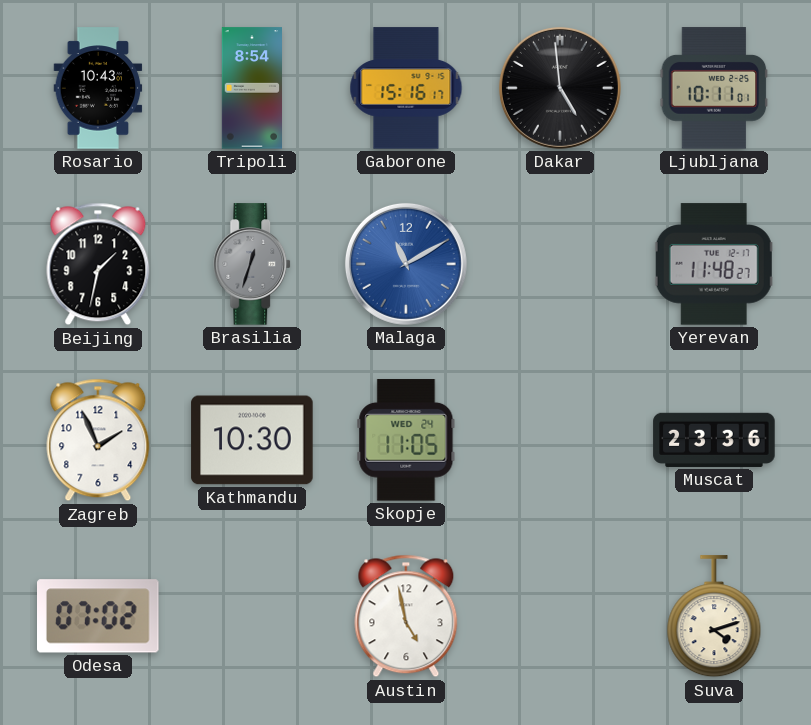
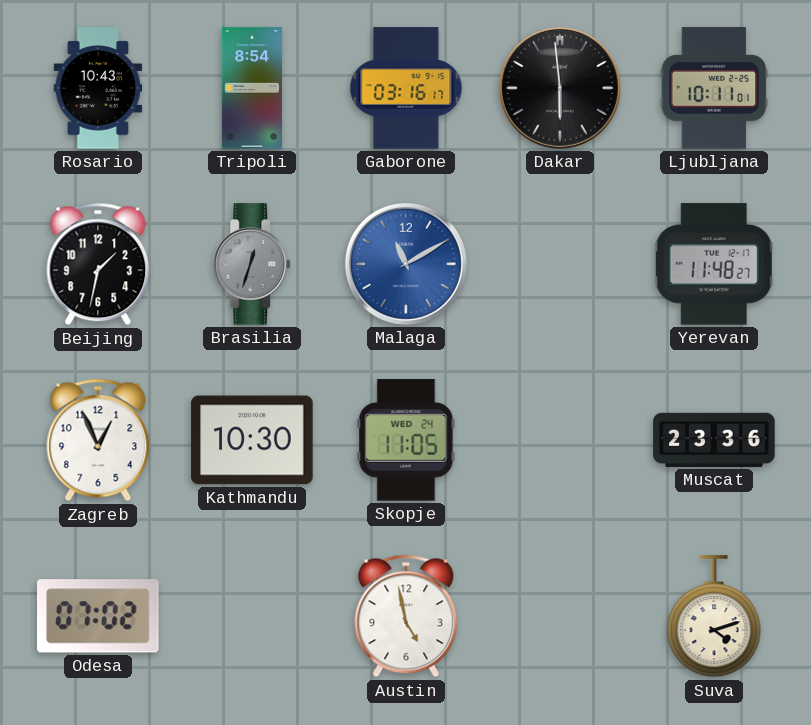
Gaborone: 15:16 -> 03:16 (406, 88)
Dakar: 4:59 -> 5:59 (560, 88)
Zagreb: 1:56 -> 12:56 (98, 440)
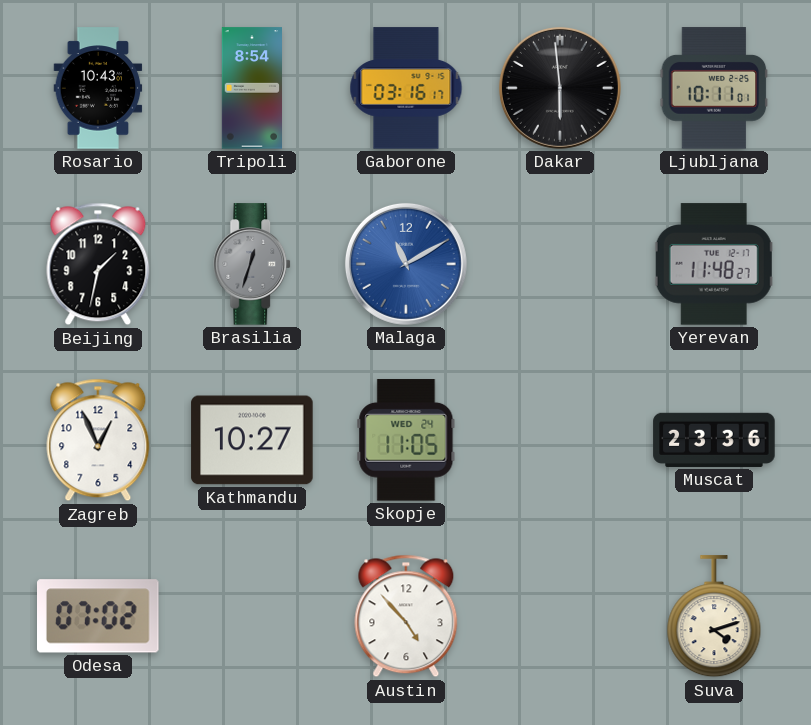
Kathmandu: 10:30 -> 10:27 (252, 440)
Austin: 4:58 -> 4:53 (406, 616)
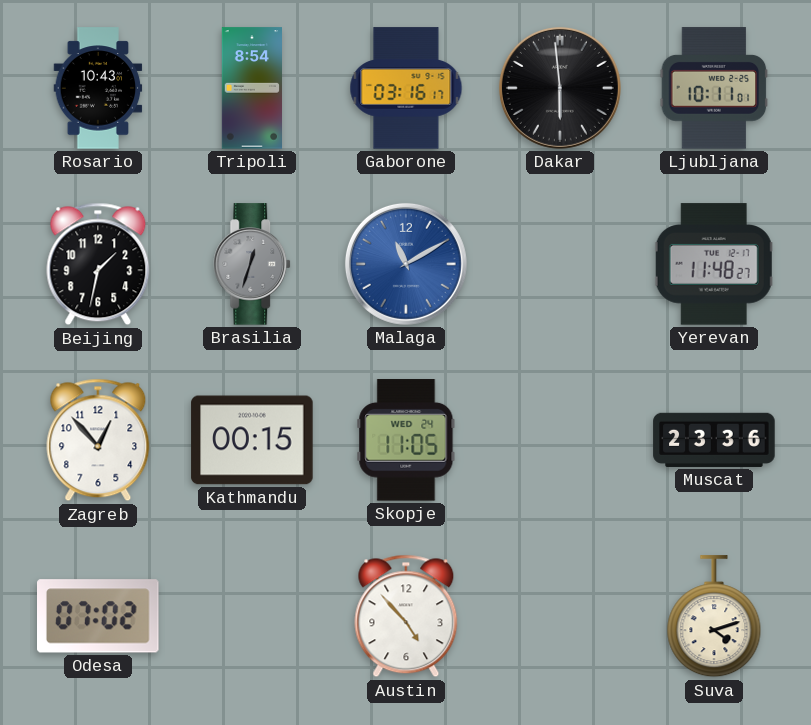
Zagreb: 12:56 -> 12:53 (98, 440)
Kathmandu: 10:27 -> 00:15 (252, 440)
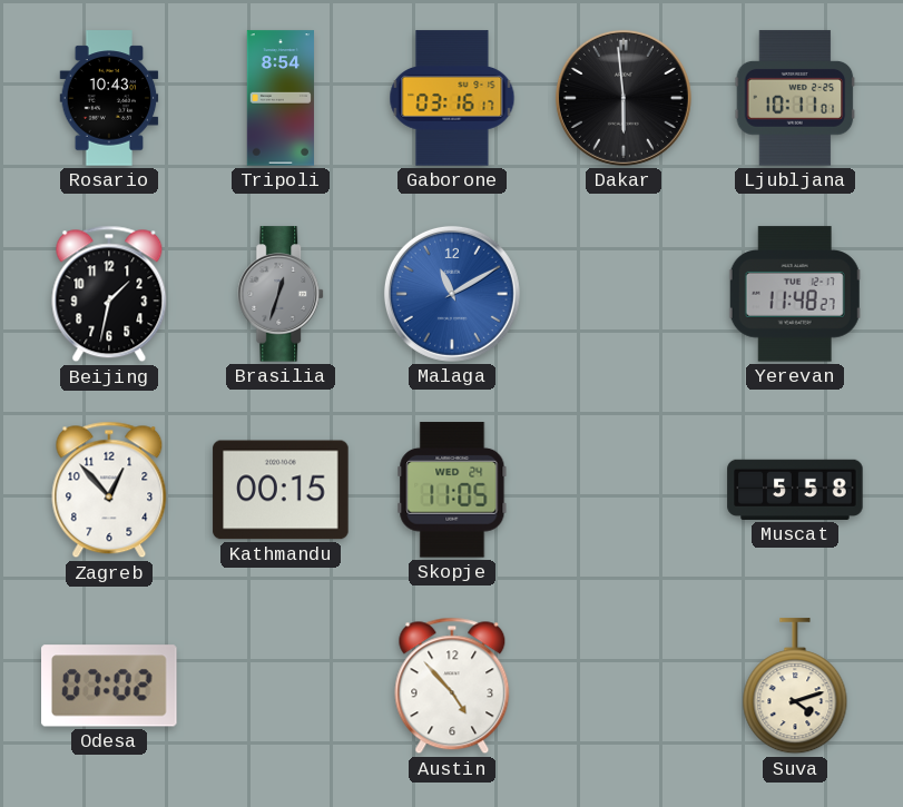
Muscat: 23:36 -> 5:58 (795, 490)
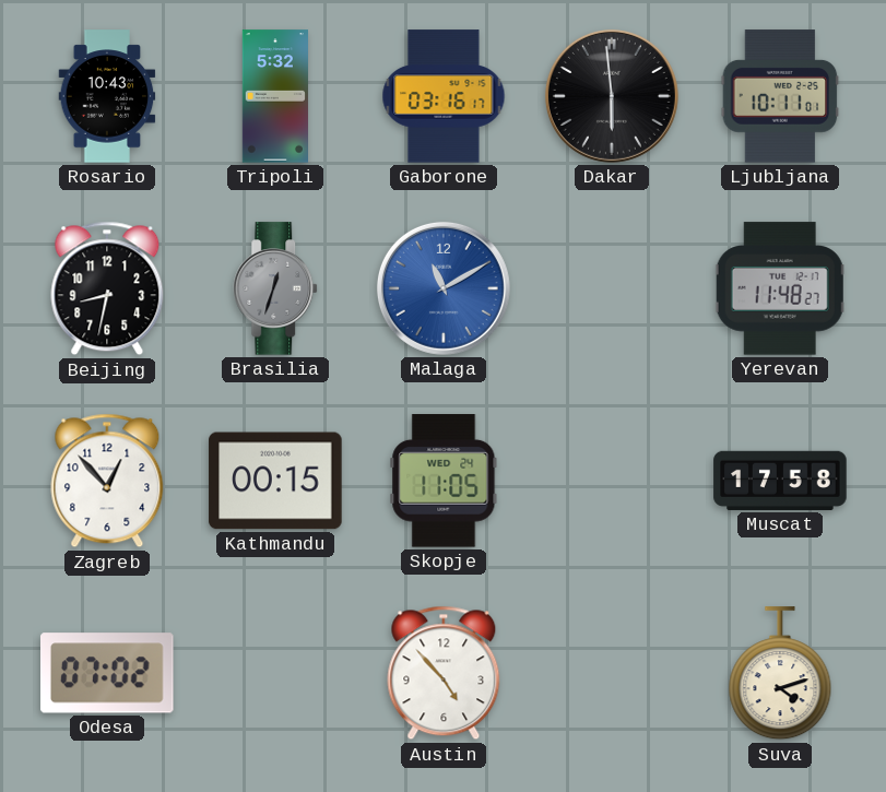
Tripoli: 8:54 -> 5:32 (274, 96)
Beijing: 1:32 -> 8:32 (107, 288)
Muscat: 5:58 -> 17:58 (780, 481)
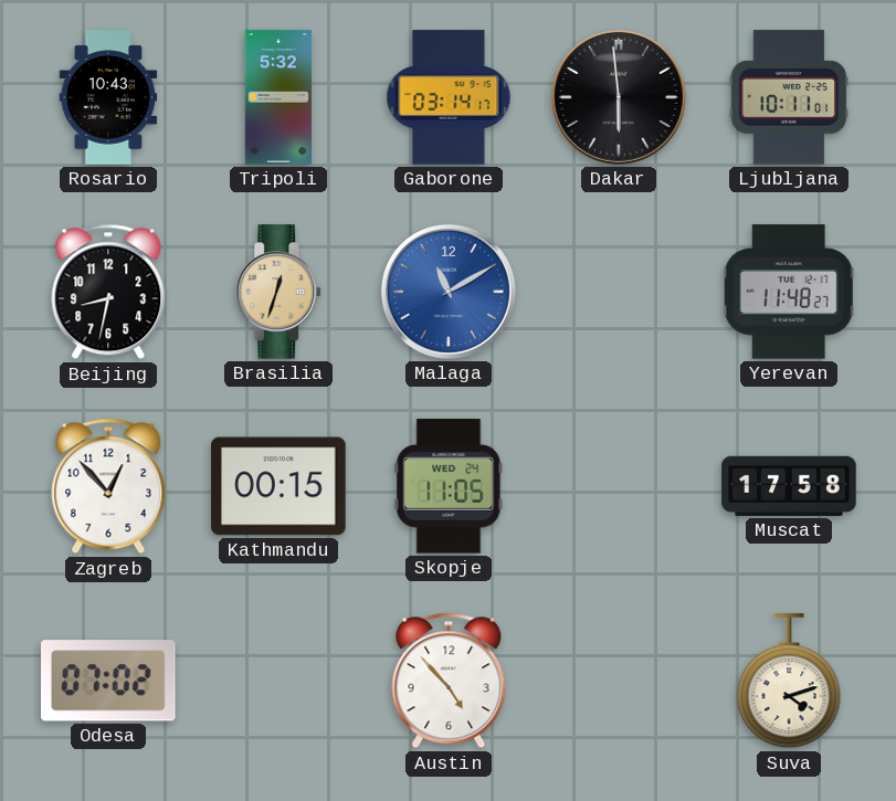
Gaborone: 03:16 -> 03:14 (449, 97)
Brasilia dial: grey -> champagne (280, 292)
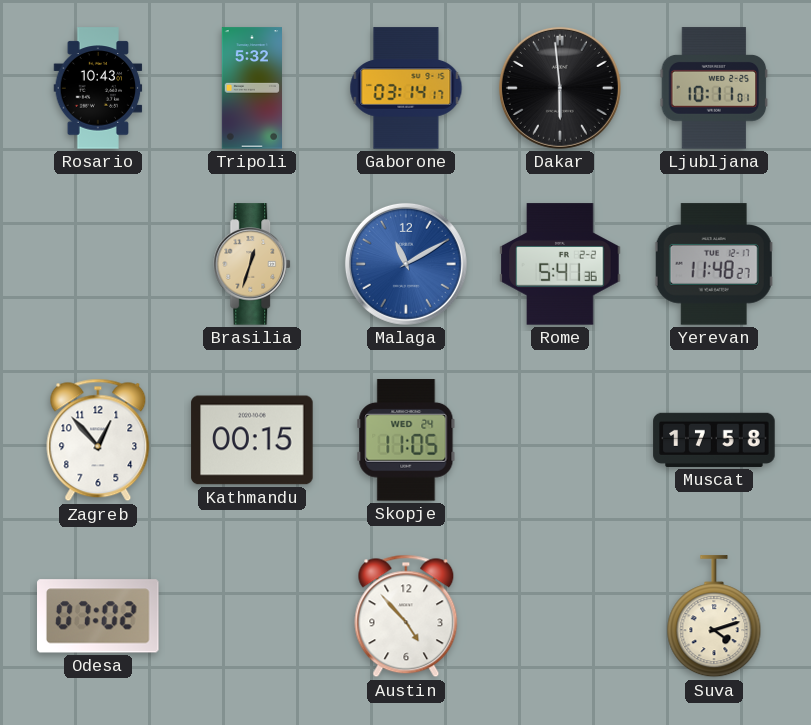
Beijing: 8:32 -> none (108, 292)
Rome: none -> 5:41 (560, 264)
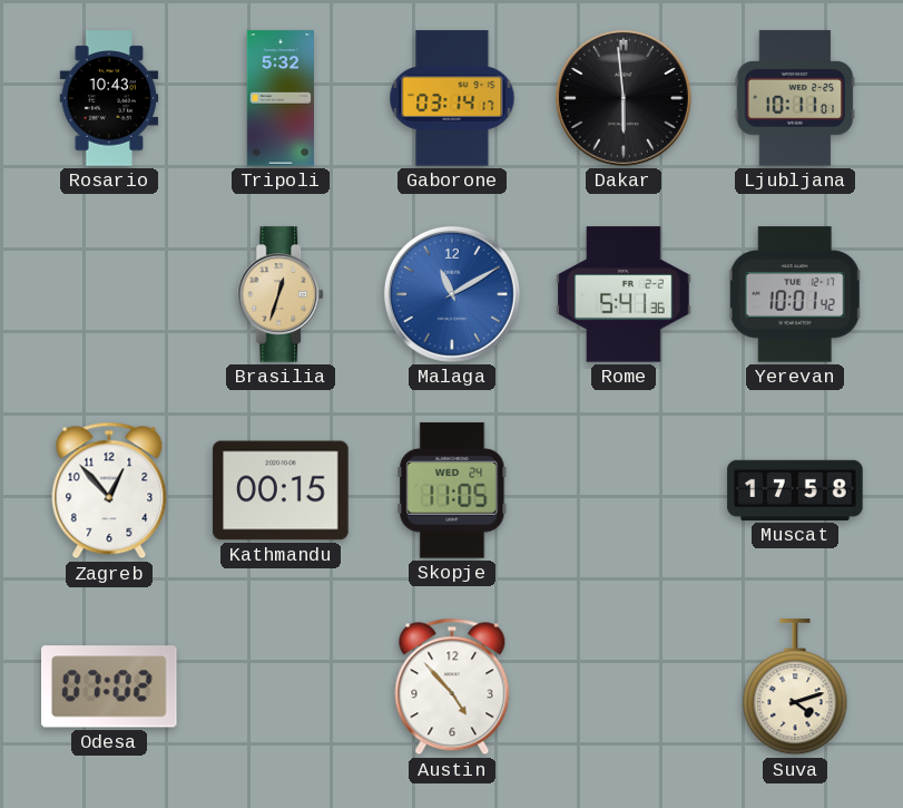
Yerevan: 11:48 -> 10:01 (795, 294)
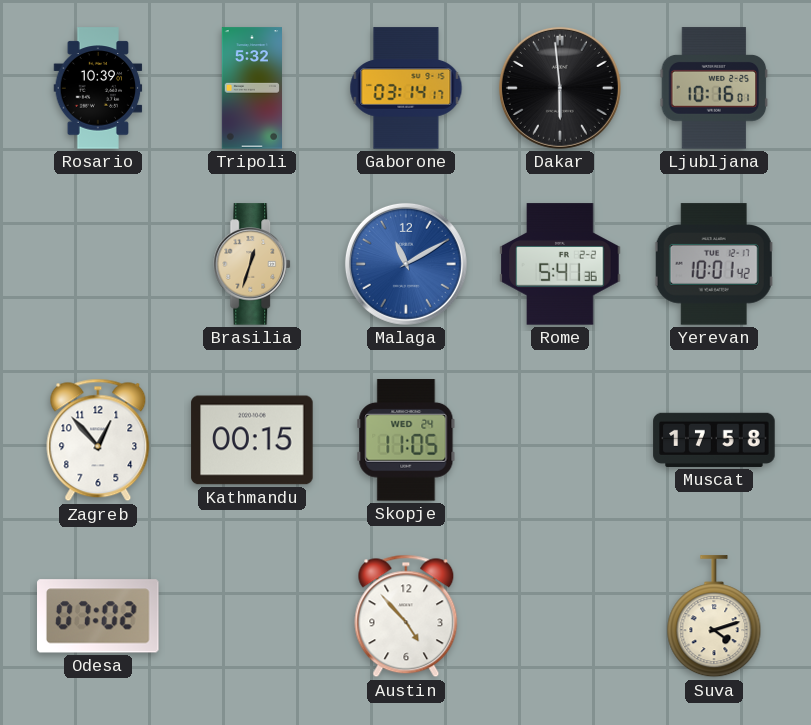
Rosario: 10:43 -> 10:39 (98, 88)
Ljubljana: 10:11 -> 10:16 (714, 88)
